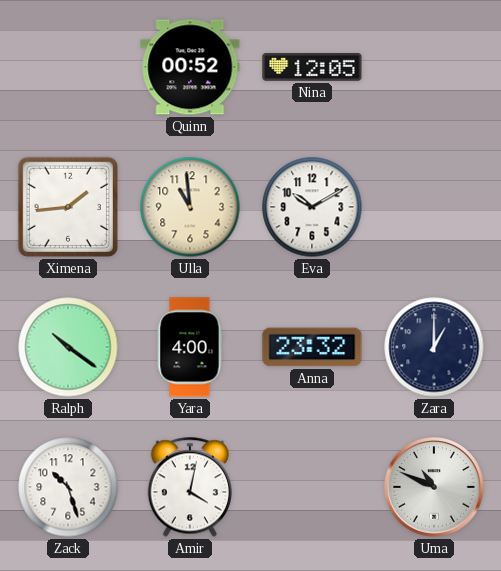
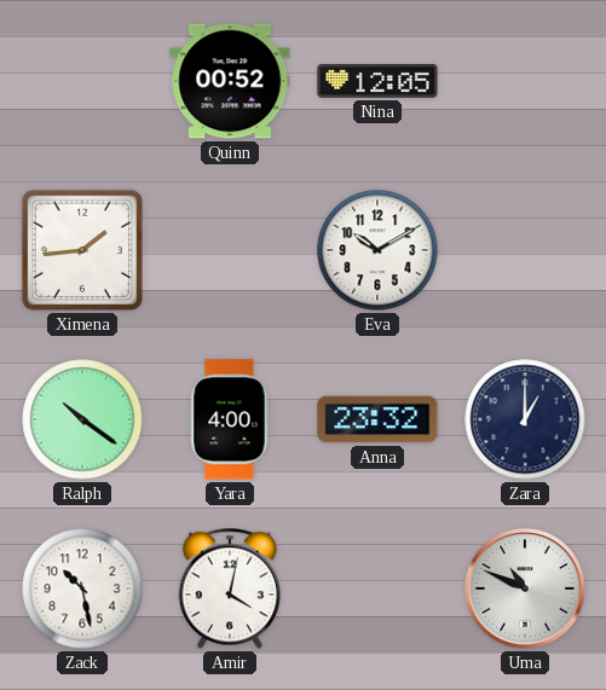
Ulla: 10:59 -> none (190, 207)
Zack: 10:27 -> 10:28 (82, 588)
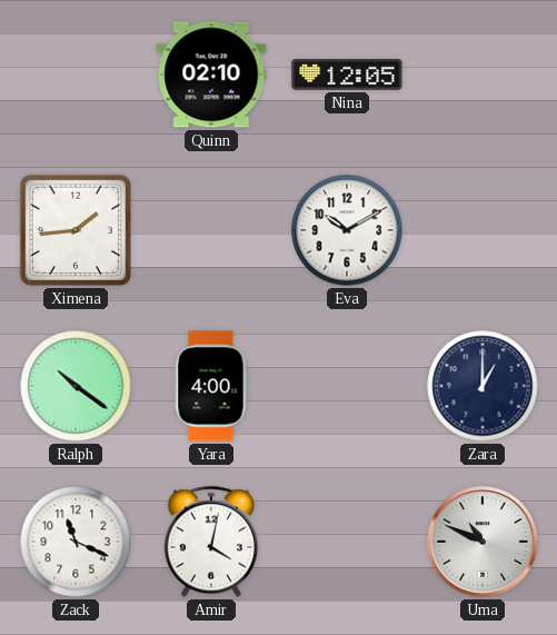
Quinn: 00:52 -> 02:10 (211, 75)
Anna: 23:32 -> none (377, 419)
Zack: 10:28 -> 11:19 (76, 542)
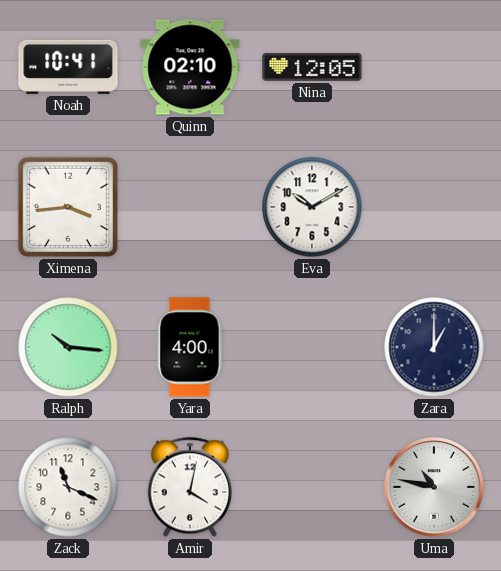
Noah: none -> 10:41 (68, 67)
Ximena: 1:44 -> 3:44 (68, 207)
Ralph: 10:21 -> 10:16 (68, 347)
Uma: 10:49 -> 10:47 (434, 487)
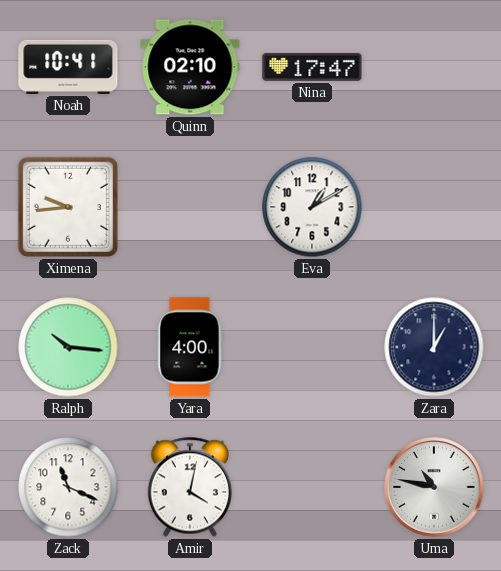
Nina: 12:05 -> 17:47 (312, 68)
Ximena: 3:44 -> 9:44 (68, 207)
Eva: 10:10 -> 1:10 (312, 207)
